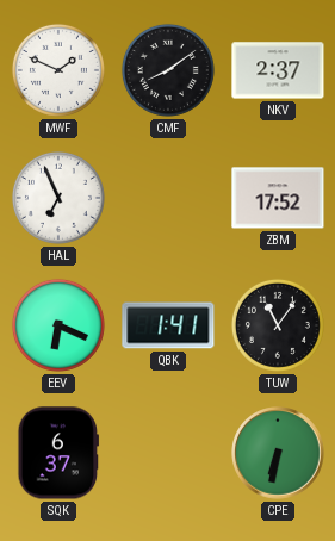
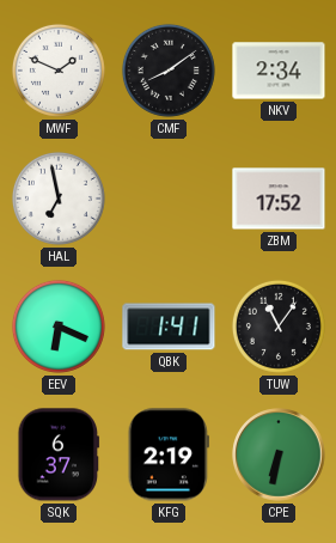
NKV: 2:37 -> 2:34 (279, 71)
HAL: 6:56 -> 6:58 (59, 199)
KFG: none -> 2:19 (169, 454)
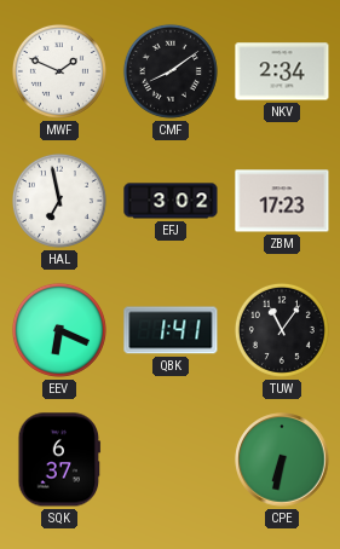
EFJ: none -> 3:02 (171, 201)
ZBM: 17:52 -> 17:23 (282, 201)
KFG: 2:19 -> none (169, 454)
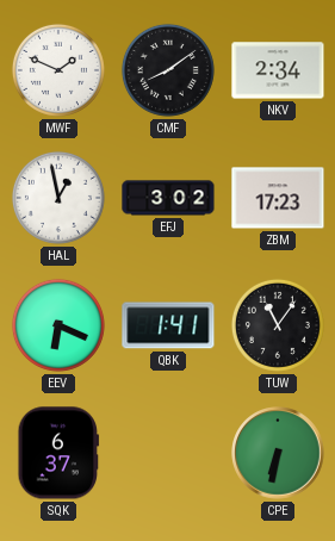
HAL: 6:58 -> 12:58 (58, 198)
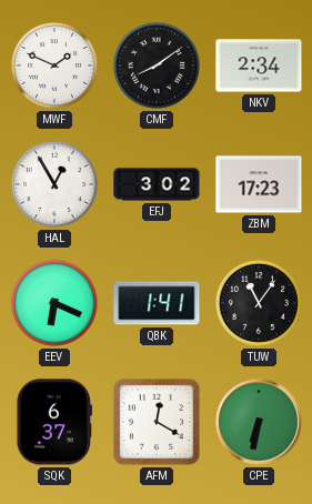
HAL: 12:58 -> 12:55 (54, 184)
AFM: none -> 12:20 (157, 422)
